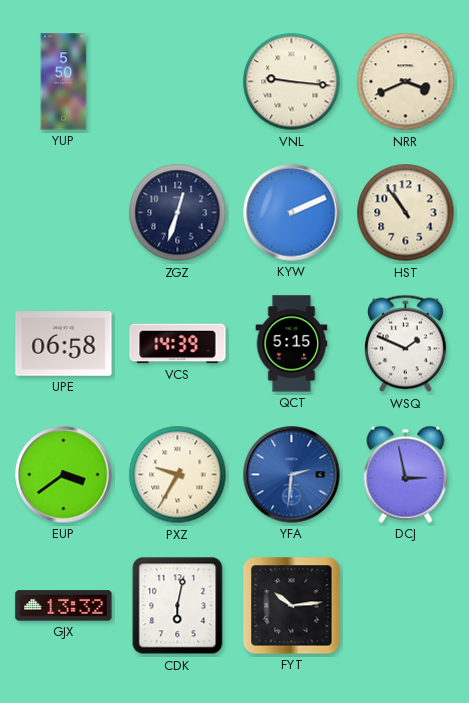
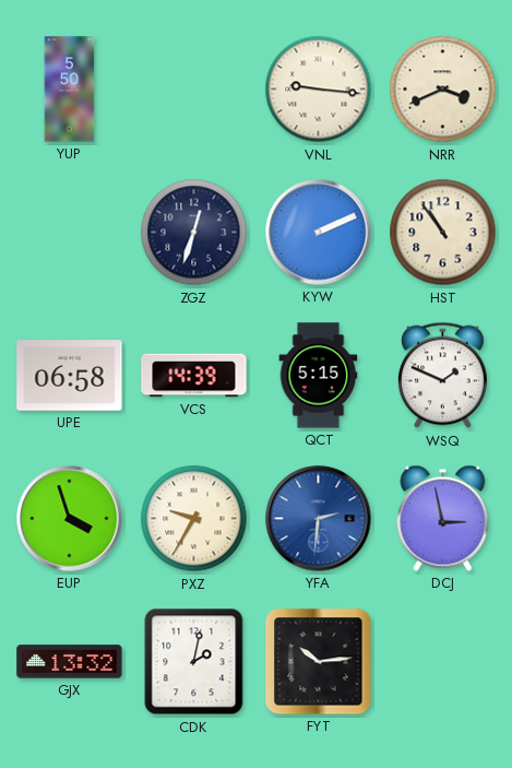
EUP: 3:39 -> 3:57 (70, 519)
CDK: 6:02 -> 2:02 (194, 662)
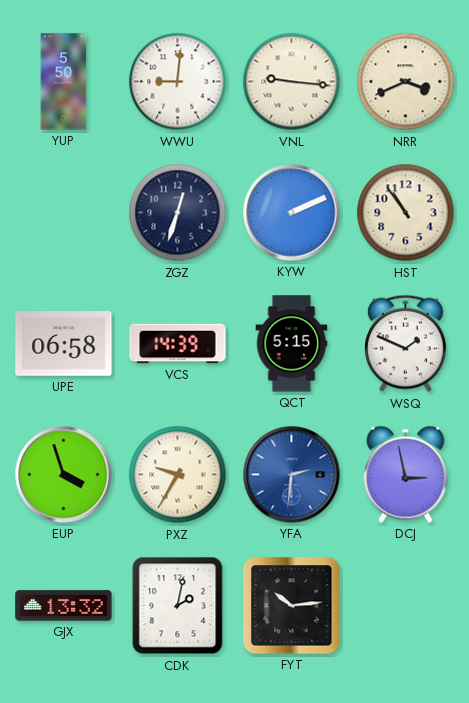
WWU: none -> 9:01 (178, 82)
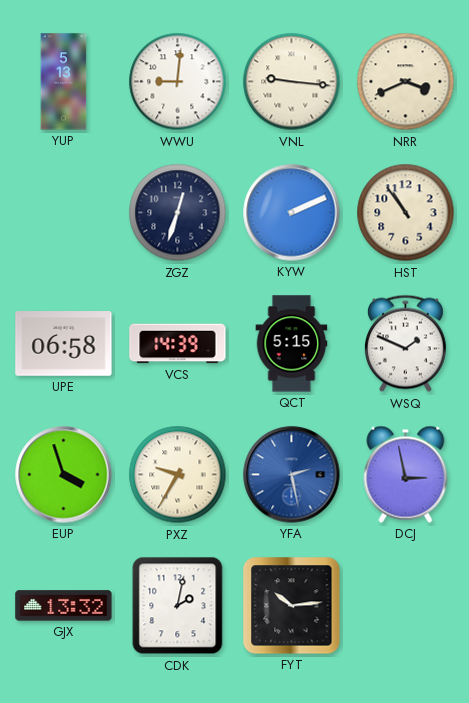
YUP: 5:50 -> 5:13 (64, 82)
YFA: 2:31 -> 2:28 (292, 475)
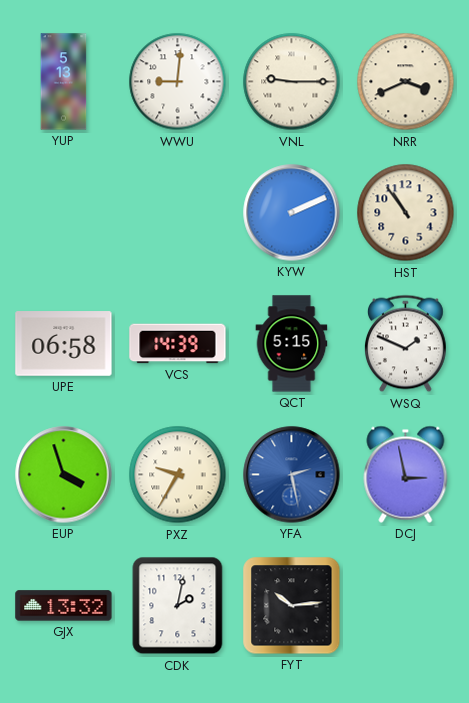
VNL: 9:16 -> 9:15 (292, 82)
ZGZ: 12:33 -> none (178, 213)
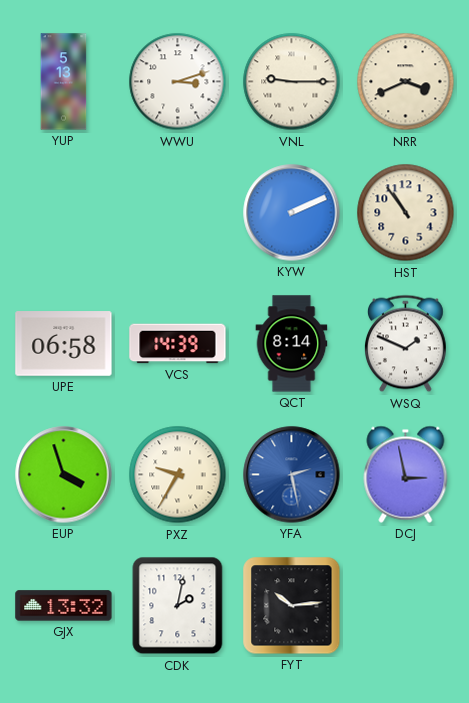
WWU: 9:01 -> 3:12 (178, 82)
QCT: 5:15 -> 8:14 (292, 344)
